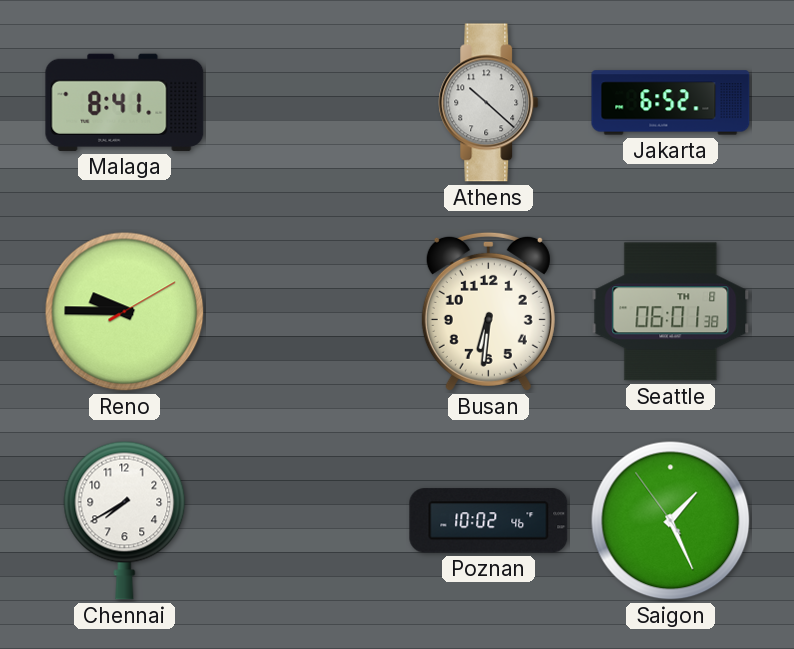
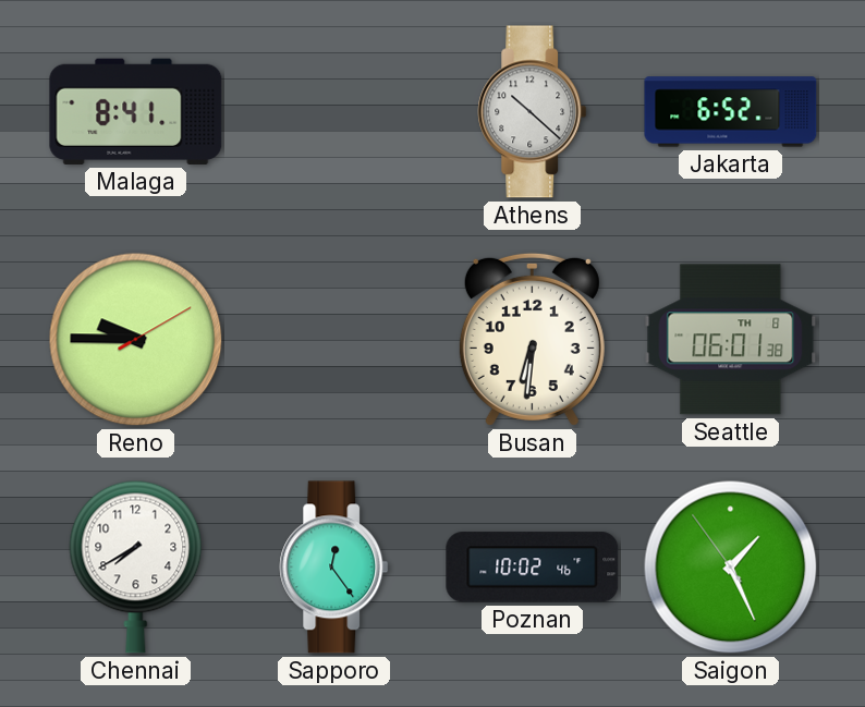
Sapporo: none -> 12:24 (334, 568)
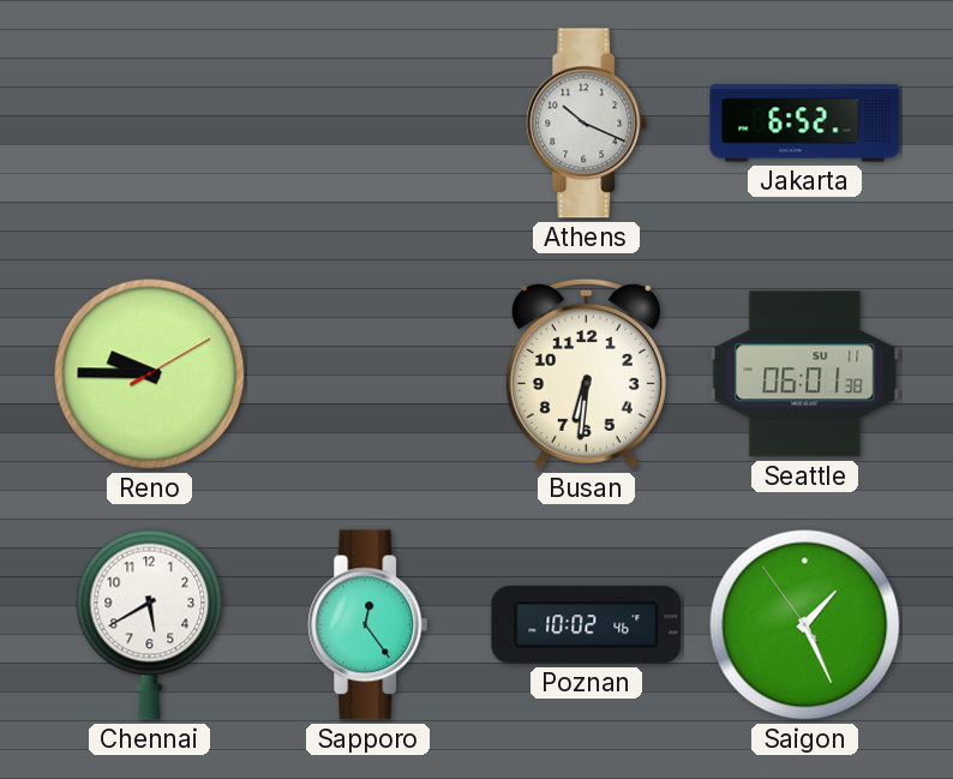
Malaga: 8:41 -> none (136, 111)
Athens: 10:22 -> 10:19 (587, 124)
Seattle date: TH 8 -> SU 11 (805, 374)
Chennai: 7:40 -> 5:40 (150, 624)
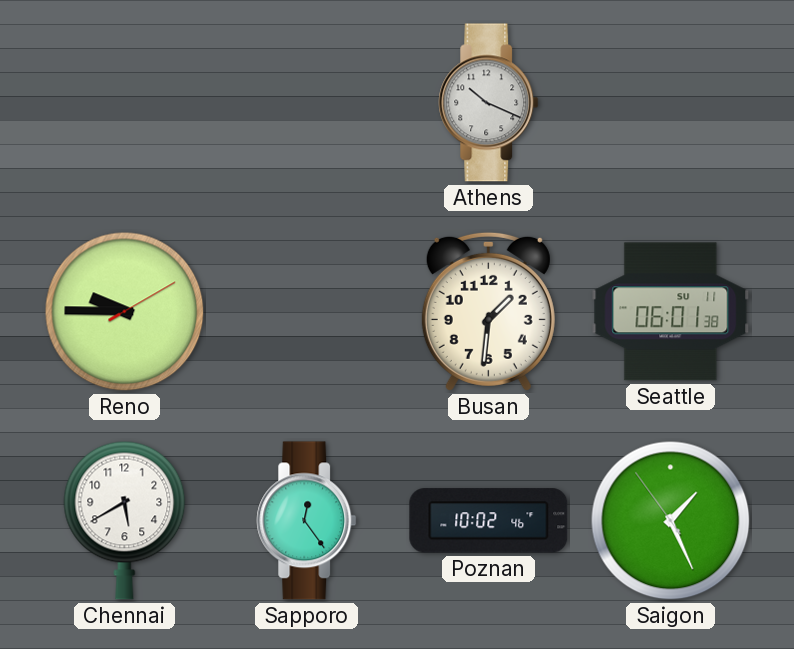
Jakarta: 6:52 -> none (805, 124)
Busan: 6:31 -> 1:31 (488, 311)
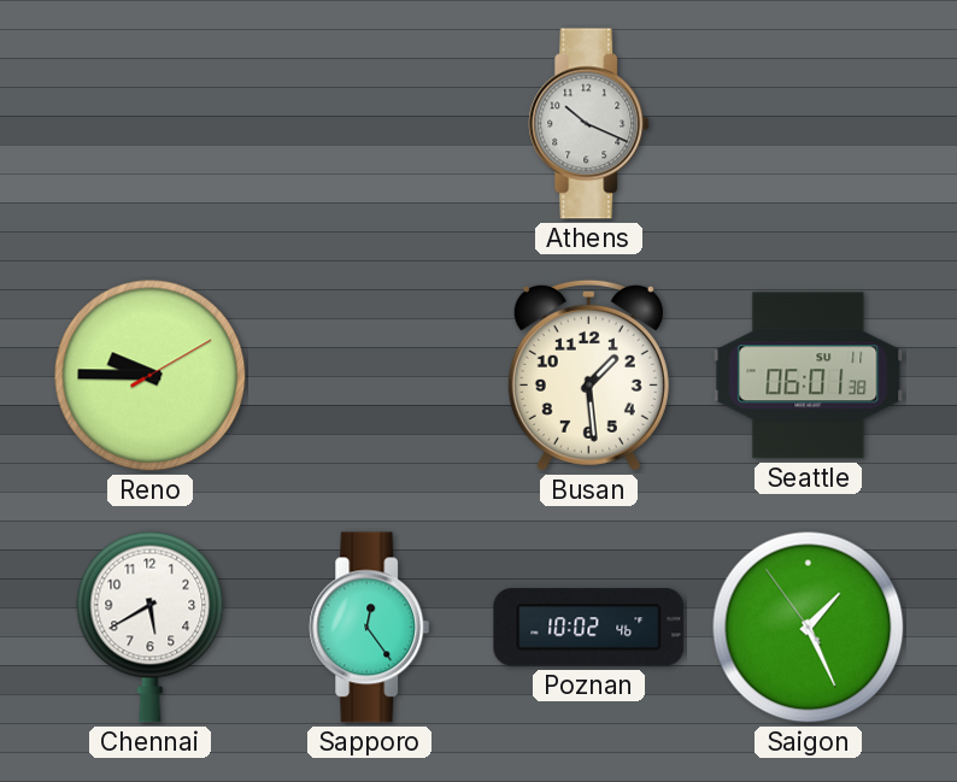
Busan: 1:31 -> 1:29 (588, 375)
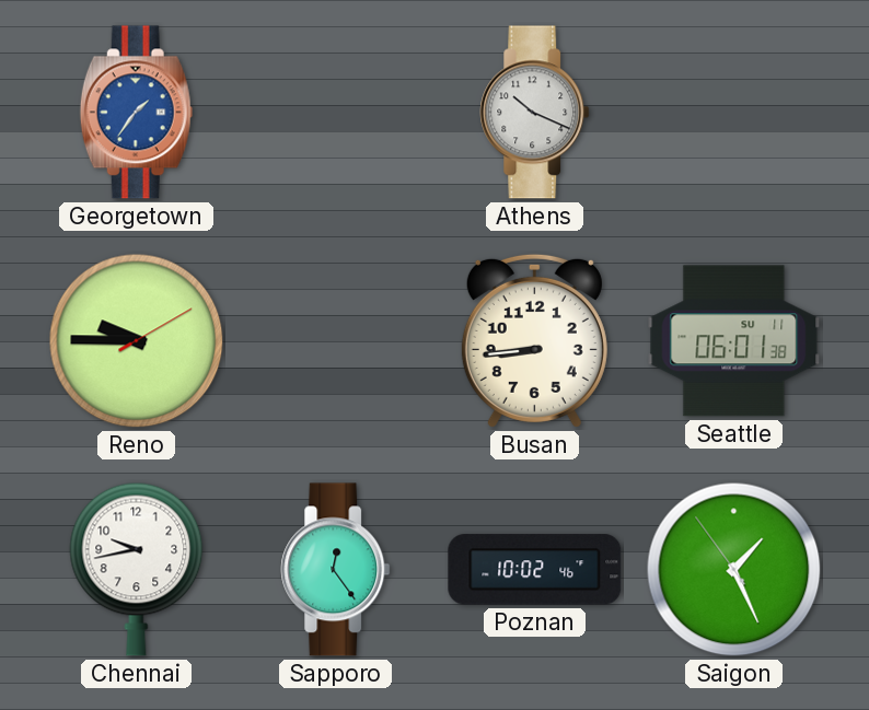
Georgetown: none -> 1:36 (136, 113)
Busan: 1:29 -> 8:44 (534, 340)
Chennai: 5:40 -> 9:43 (137, 569)
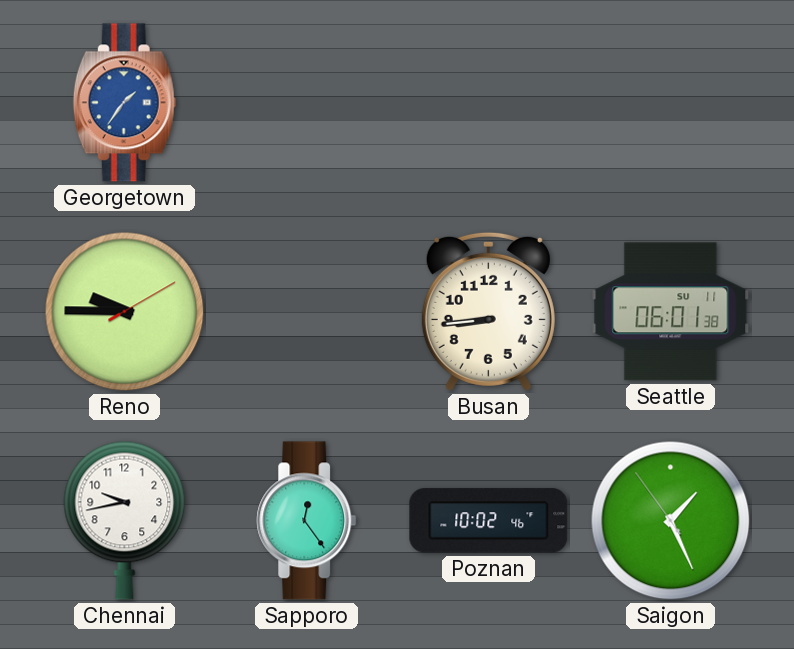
Athens: 10:19 -> none (535, 113)
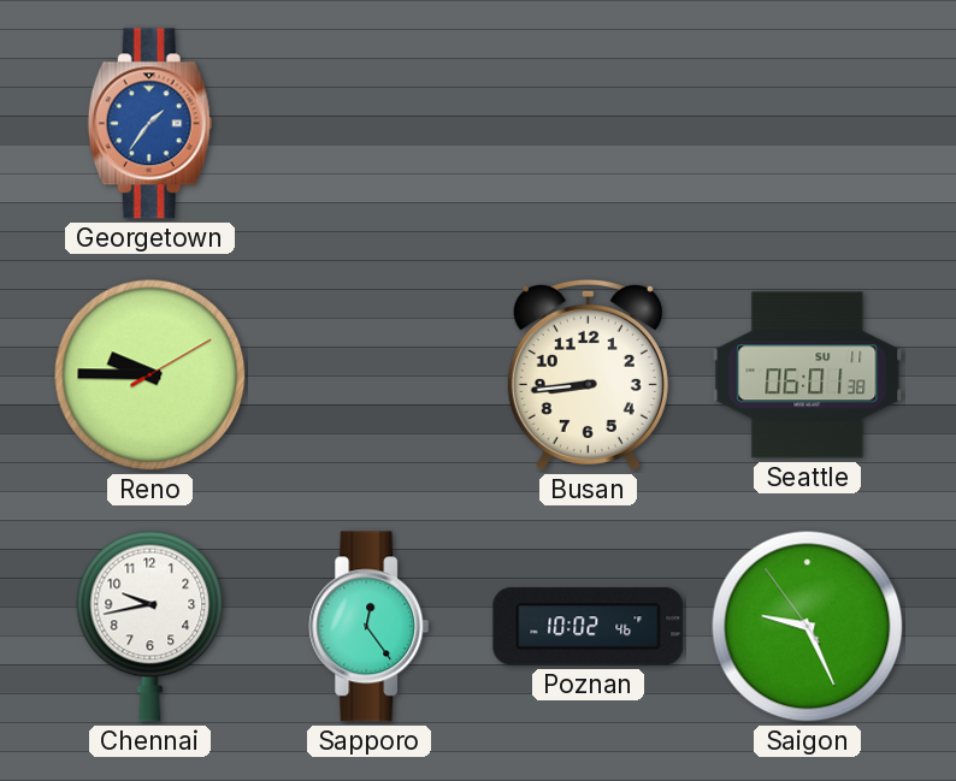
Saigon: 1:25 -> 9:25 (808, 627)
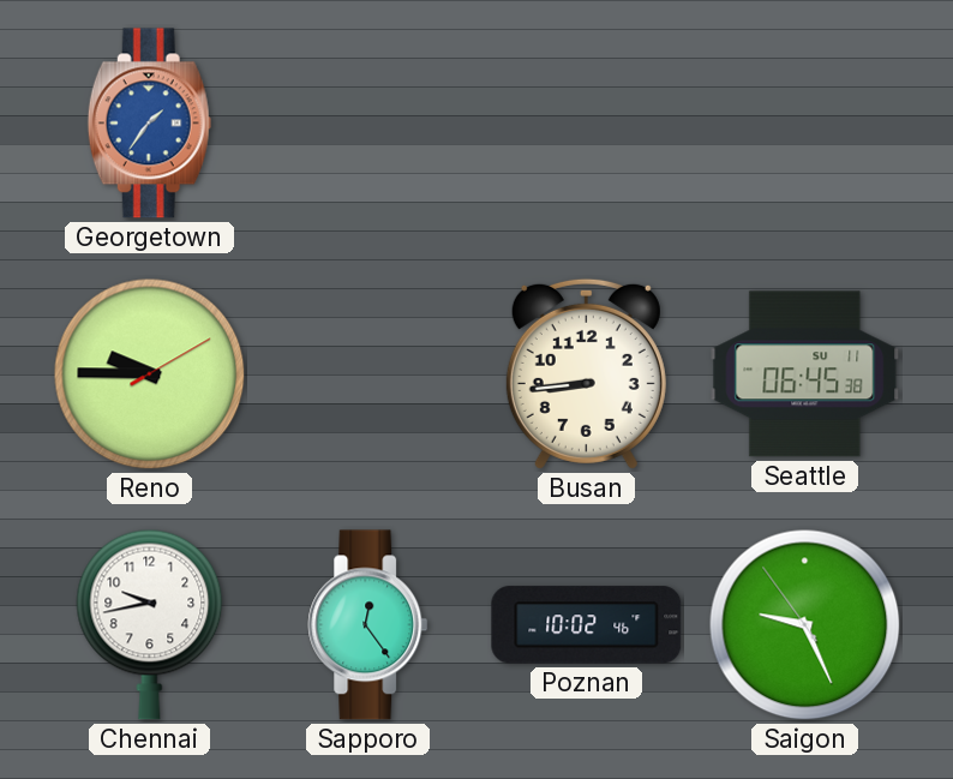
Seattle: 06:01 -> 06:45 (805, 374)
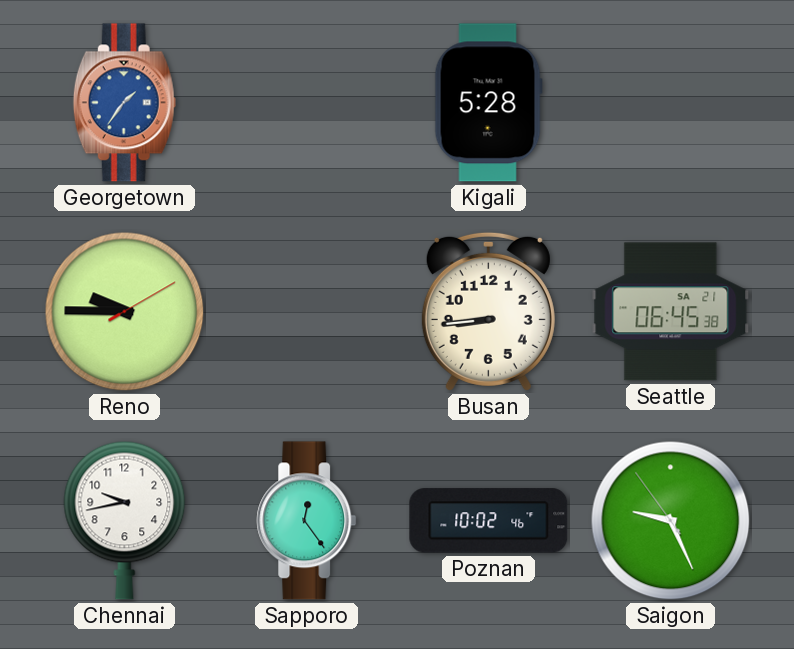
Kigali: none -> 5:28 (488, 103)
Seattle date: SU 11 -> SA 21 (671, 312)
